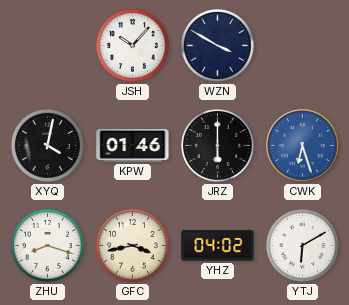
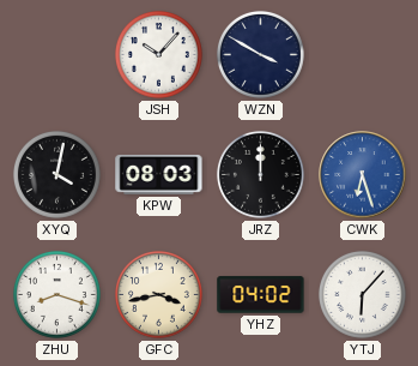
KPW: 01:46 -> 08:03 (159, 174)
JRZ: 6:00 -> 12:00 (260, 174)
YTJ: 6:10 -> 6:07 (362, 294)
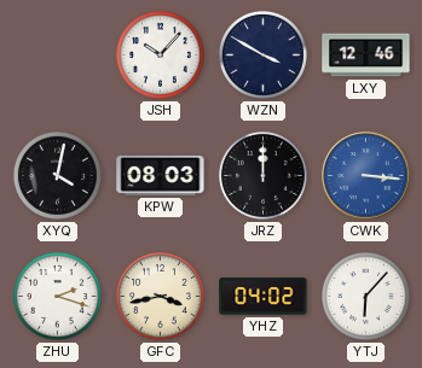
LXY: none -> 12:46 (366, 56)
CWK: 6:27 -> 3:16 (366, 176)
ZHU: 8:18 -> 2:18 (57, 296)
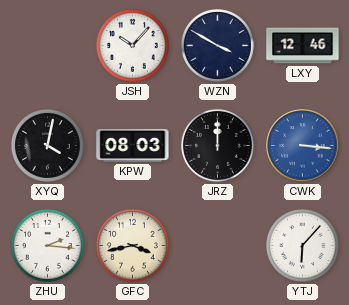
ZHU: 2:18 -> 2:16 (47, 245)
YHZ: 04:02 -> none (264, 297)
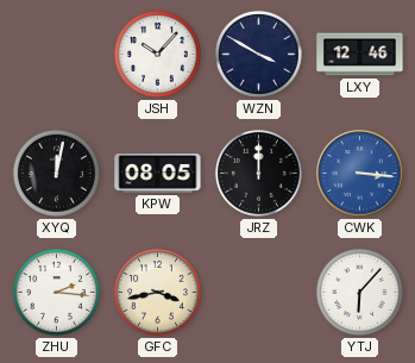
XYQ: 4:02 -> 12:02 (56, 173)
KPW: 08:03 -> 08:05 (158, 173)
